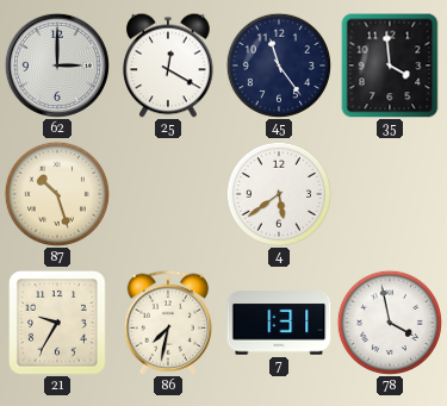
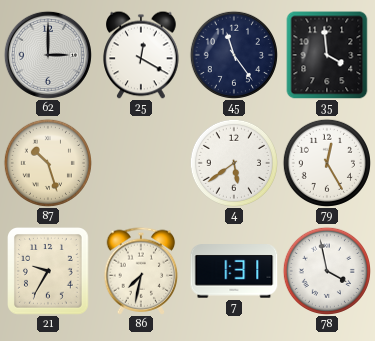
79: none -> 12:25 (327, 163)
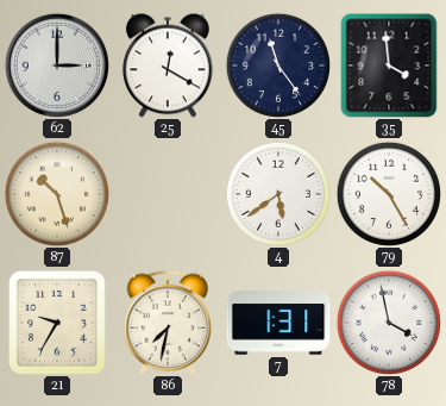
79: 12:25 -> 10:25 (389, 194)
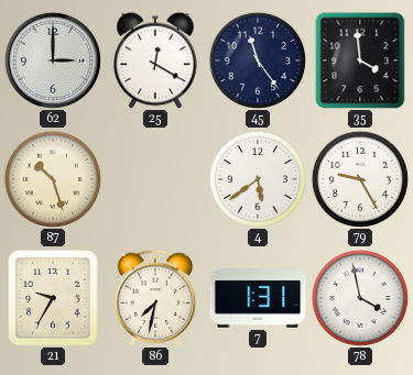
79: 10:25 -> 9:25 (360, 179)
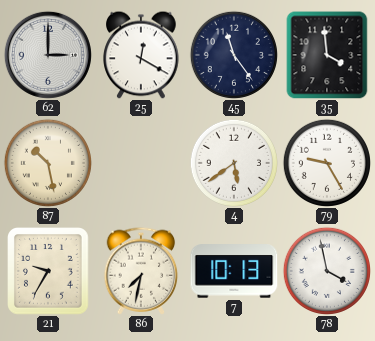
87: 10:27 -> 10:28 (48, 163)
7: 1:31 -> 10:13 (234, 271)
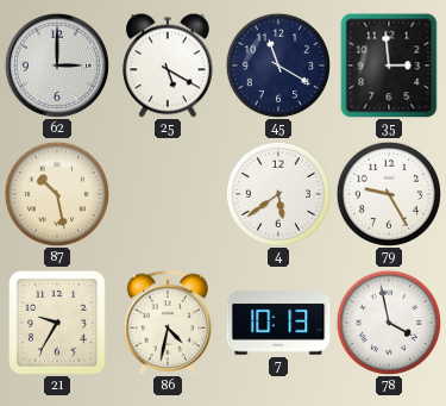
25: 12:20 -> 5:20 (168, 65)
45: 11:24 -> 11:20 (278, 65)
35: 3:59 -> 2:59 (389, 65)
86: 7:32 -> 4:32 (168, 323)
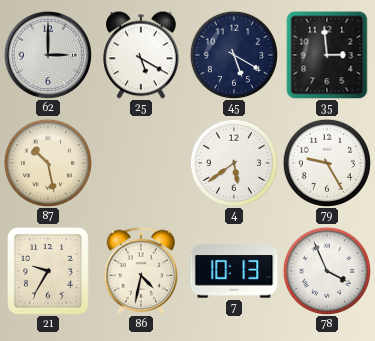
45: 11:20 -> 5:20 (234, 55)
78: 3:58 -> 3:56 (327, 271)
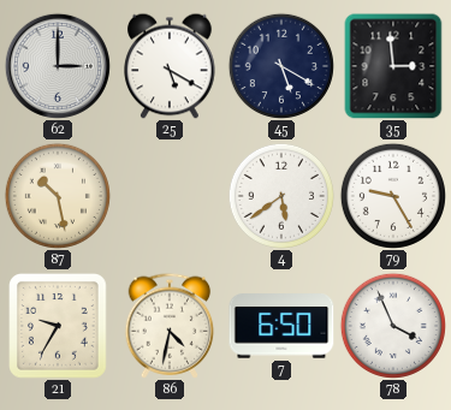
7: 10:13 -> 6:50 (281, 326)
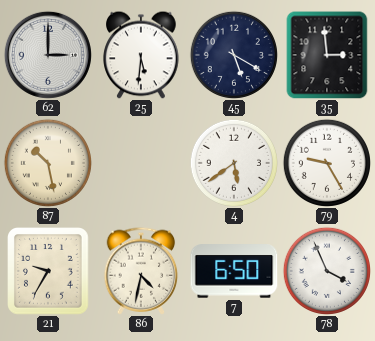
25: 5:20 -> 5:31 (141, 55)
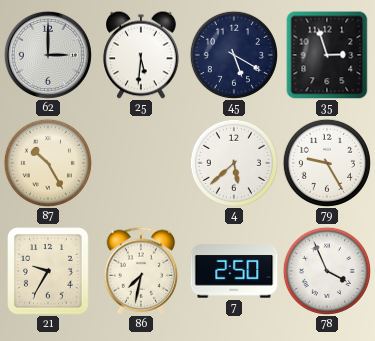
35: 2:59 -> 2:57 (327, 55)
87: 10:28 -> 10:25 (48, 163)
4: 5:39 -> 5:38 (234, 163)
86: 4:32 -> 7:32 (141, 271)
7: 6:50 -> 2:50 (234, 271)
